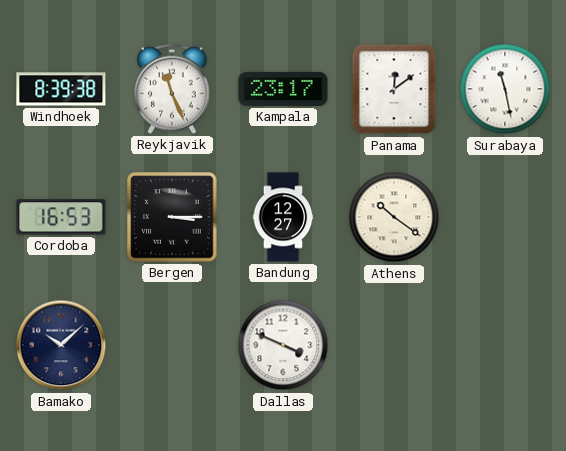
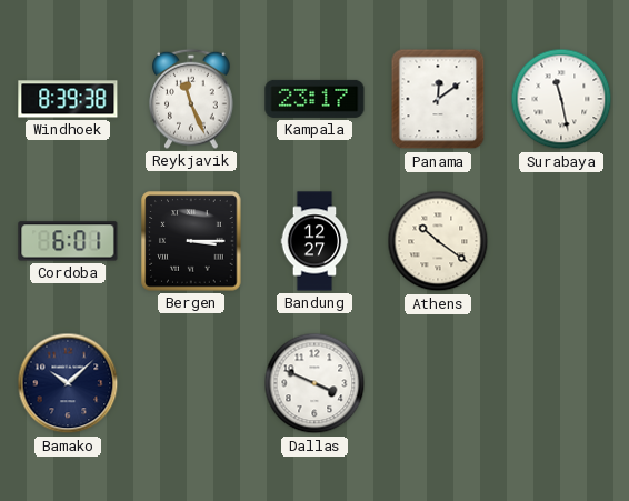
Cordoba: 16:53 -> 6:01 (68, 241)
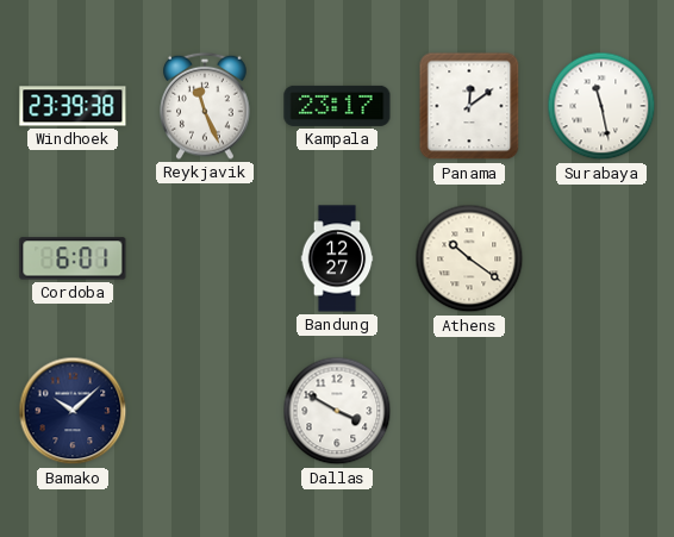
Windhoek: 8:39 -> 23:39 (73, 106)
Bergen: 3:15 -> none (191, 241)
Dallas: 3:49 -> 3:50 (337, 411)
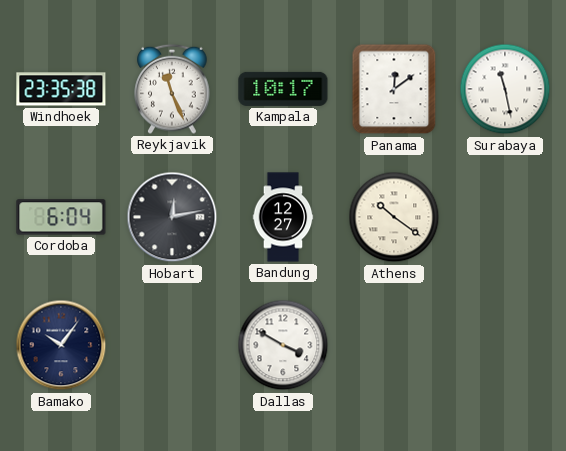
Windhoek: 23:39 -> 23:35 (61, 89)
Kampala: 23:17 -> 10:17 (283, 89)
Cordoba: 6:01 -> 6:04 (61, 217)
Hobart: none -> 12:13 (172, 217)
Bamako: 10:08 -> 10:06 (61, 345)
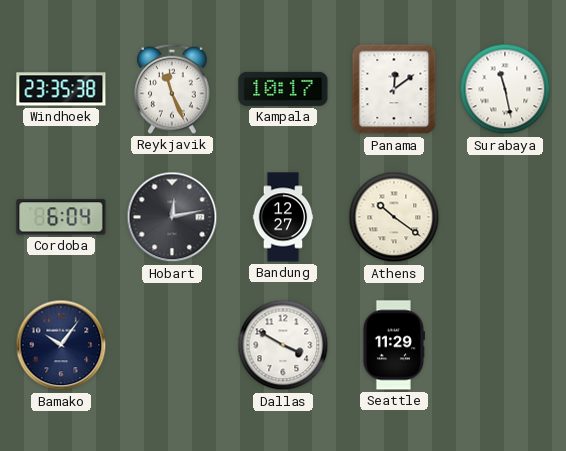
Seattle: none -> 11:29 (393, 345)
